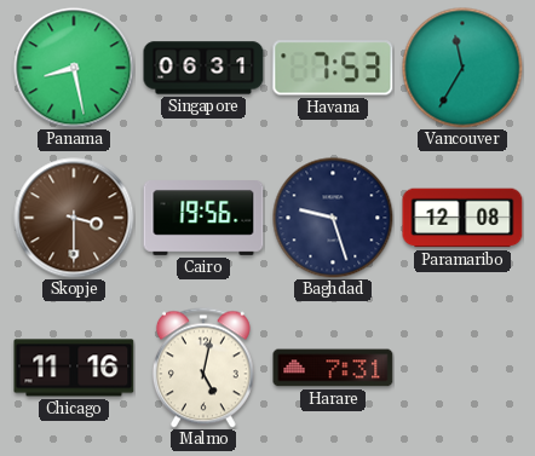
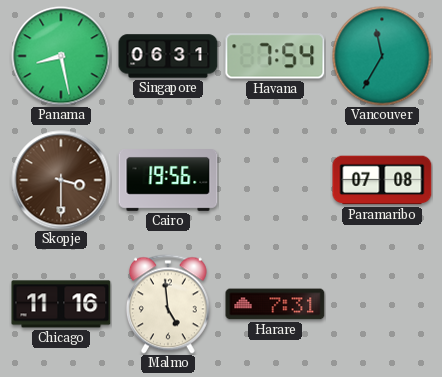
Havana: 7:53 -> 7:54 (275, 56)
Baghdad: 9:27 -> none (333, 218)
Paramaribo: 12:08 -> 07:08 (382, 180)
Malmo: 5:02 -> 4:59 (168, 304)
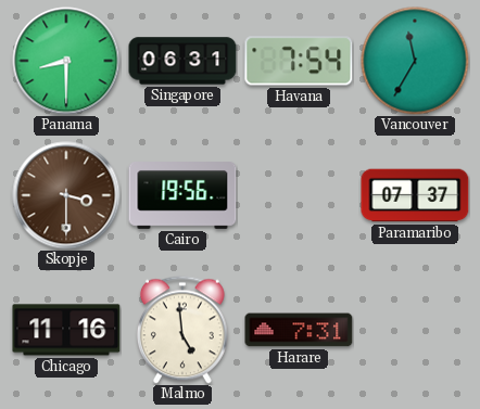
Panama: 8:28 -> 8:30 (66, 61)
Paramaribo: 07:08 -> 07:37 (415, 195)
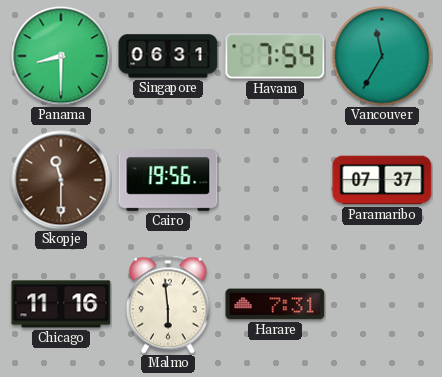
Skopje: 3:30 -> 11:30 (61, 180)
Malmo: 4:59 -> 5:59 (168, 304)
